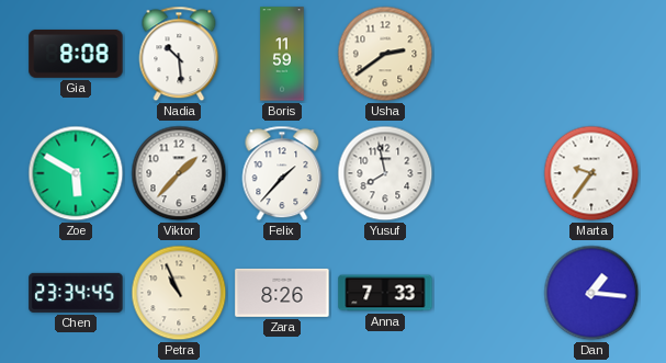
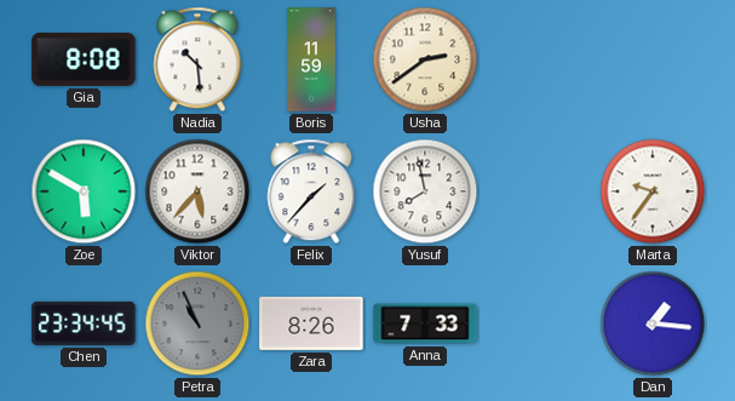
Viktor: 1:37 -> 5:37 (197, 191)
Petra dial: cream -> grey (197, 323)
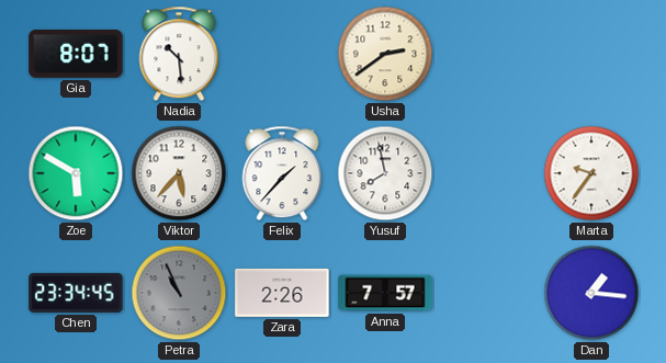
Gia: 8:08 -> 8:07 (76, 54)
Boris: 11:59 -> none (311, 59)
Zara: 8:26 -> 2:26 (282, 293)
Anna: 7:33 -> 7:57 (385, 293)
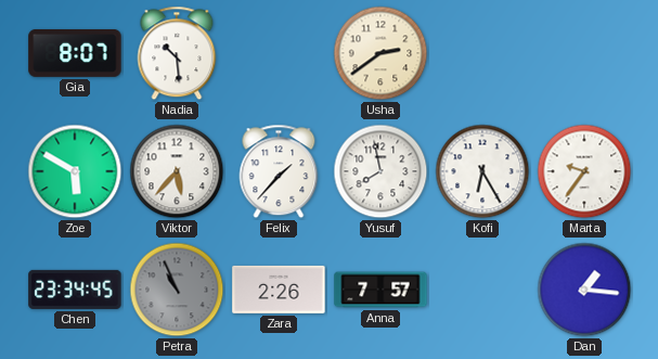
Kofi: none -> 6:25 (482, 171)
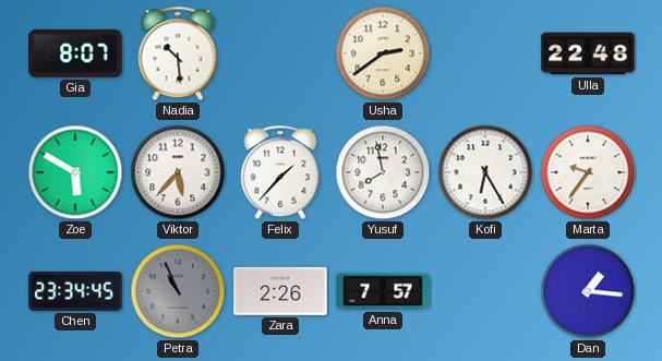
Ulla: none -> 22:48 (588, 53)
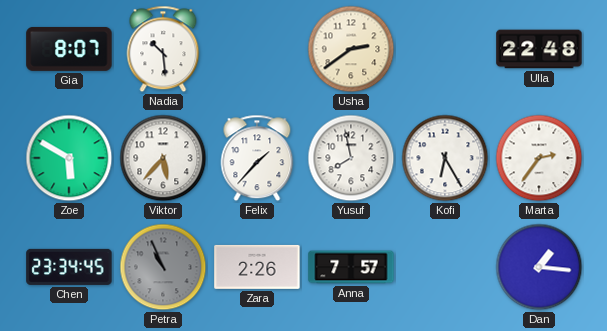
Marta: 9:36 -> 2:36 (539, 158)
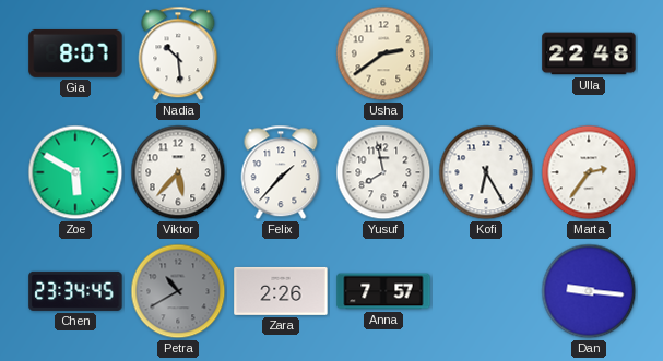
Petra: 10:56 -> 10:40 (178, 291)
Dan: 1:16 -> 9:16 (589, 291)
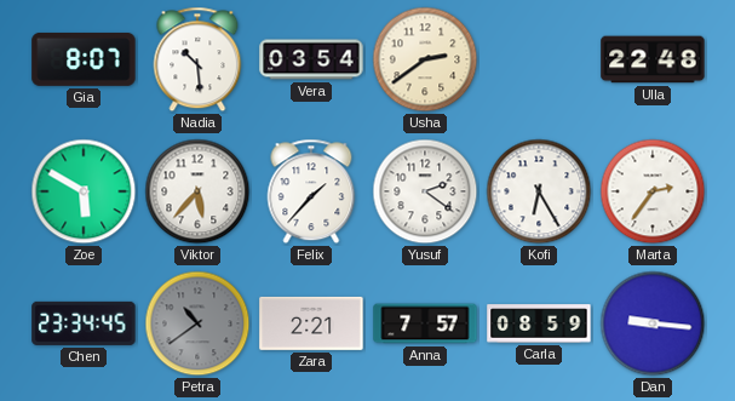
Vera: none -> 03:54 (311, 59)
Yusuf: 7:58 -> 2:21 (425, 191)
Petra: 10:40 -> 10:39 (197, 323)
Zara: 2:26 -> 2:21 (311, 323)
Carla: none -> 08:59 (539, 323)
